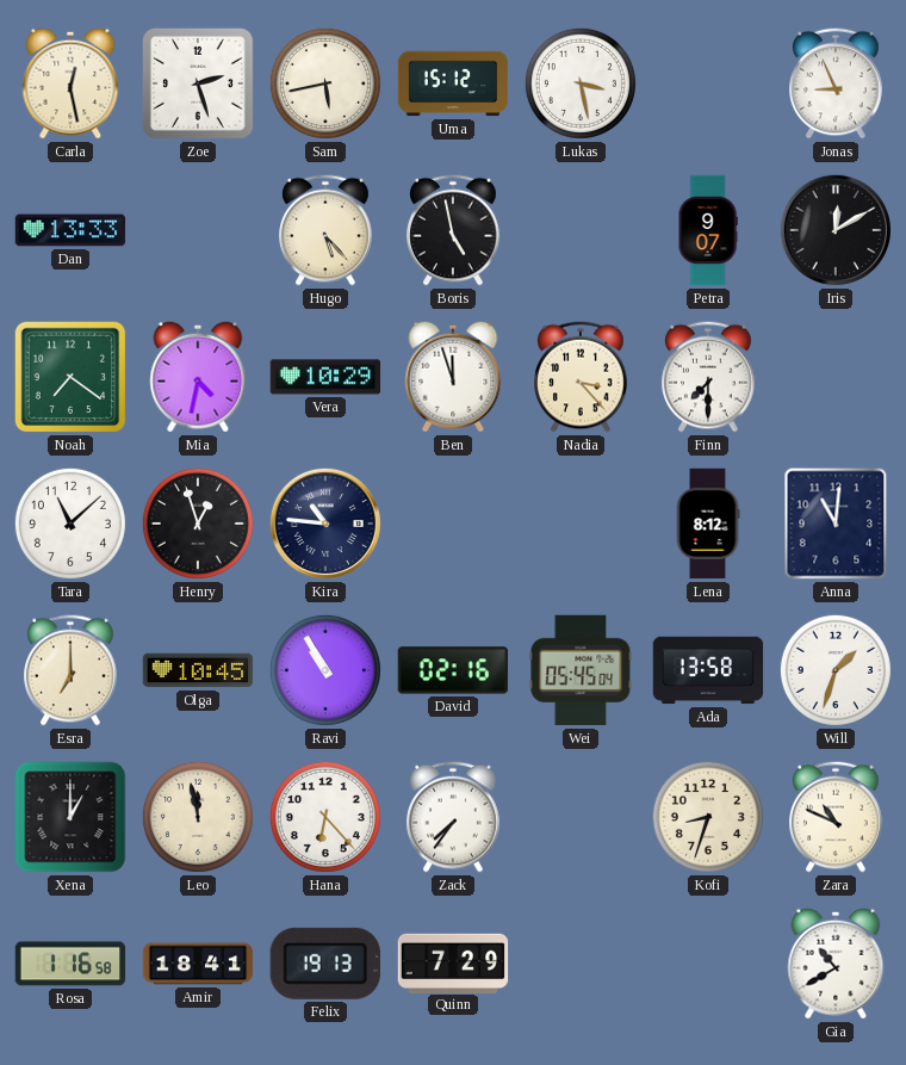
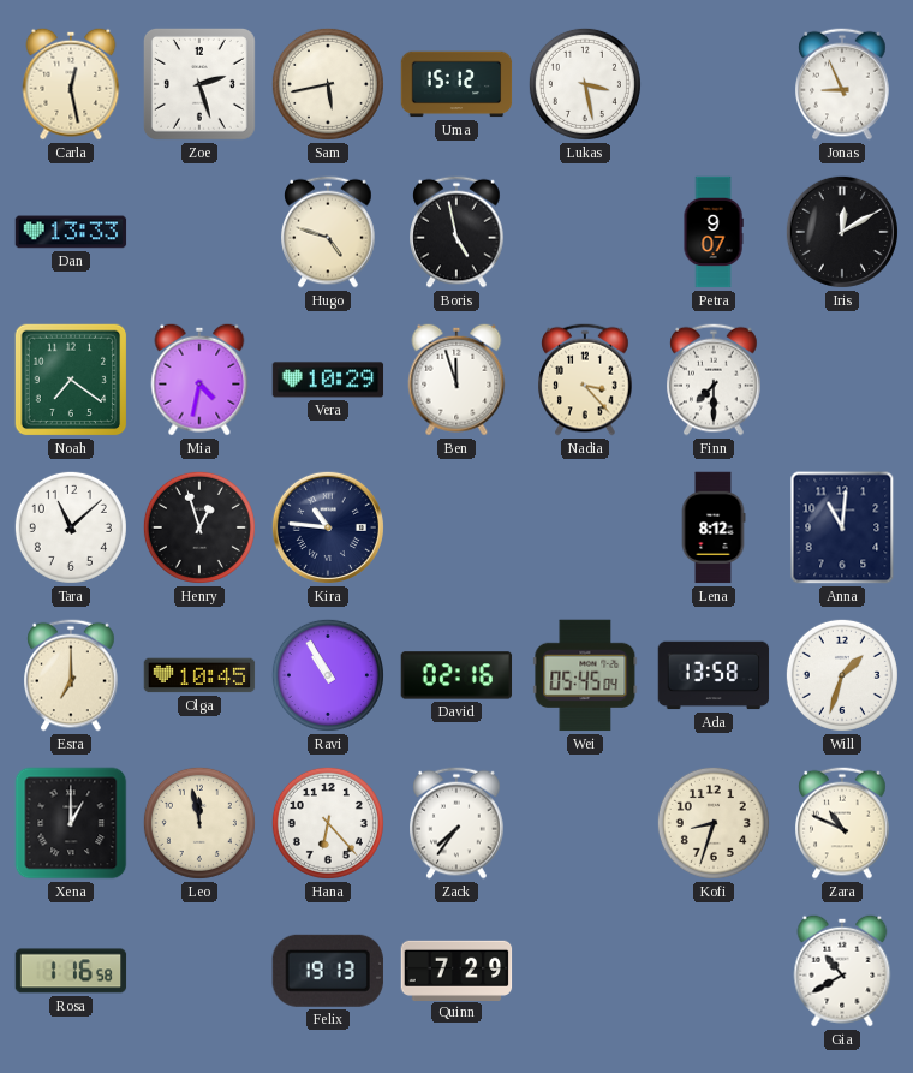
Hugo: 5:23 -> 4:48 (328, 232)
Amir: 18:41 -> none (198, 964)
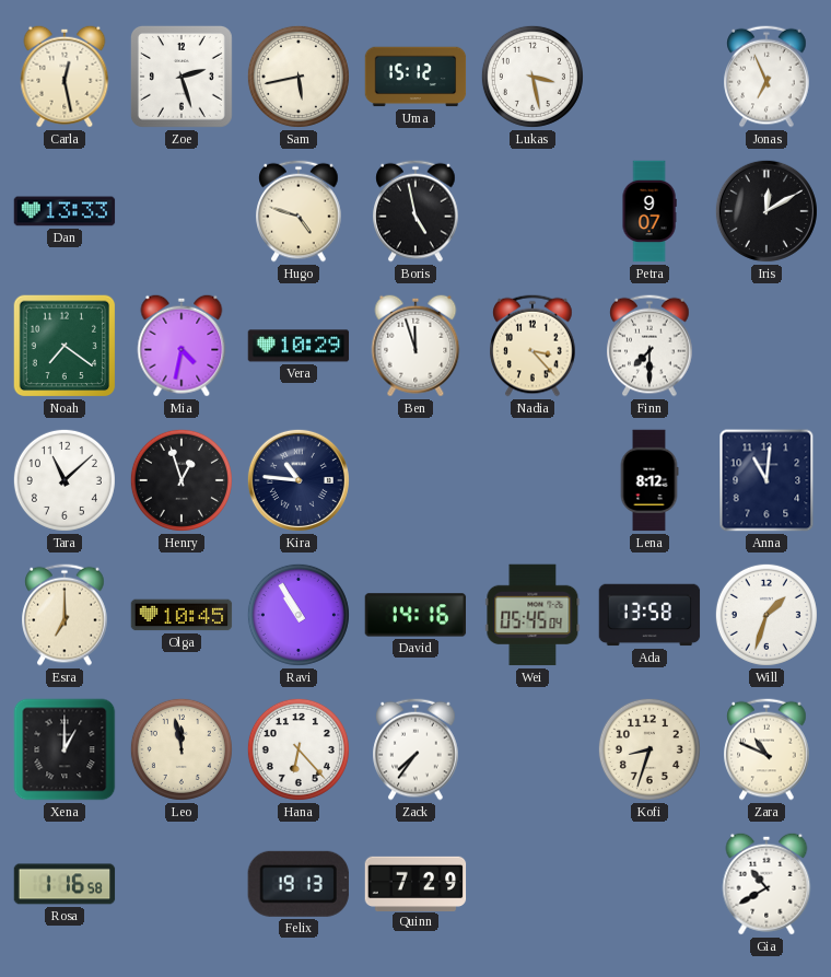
Jonas: 8:56 -> 6:56 (766, 77)
David: 02:16 -> 14:16 (415, 615)
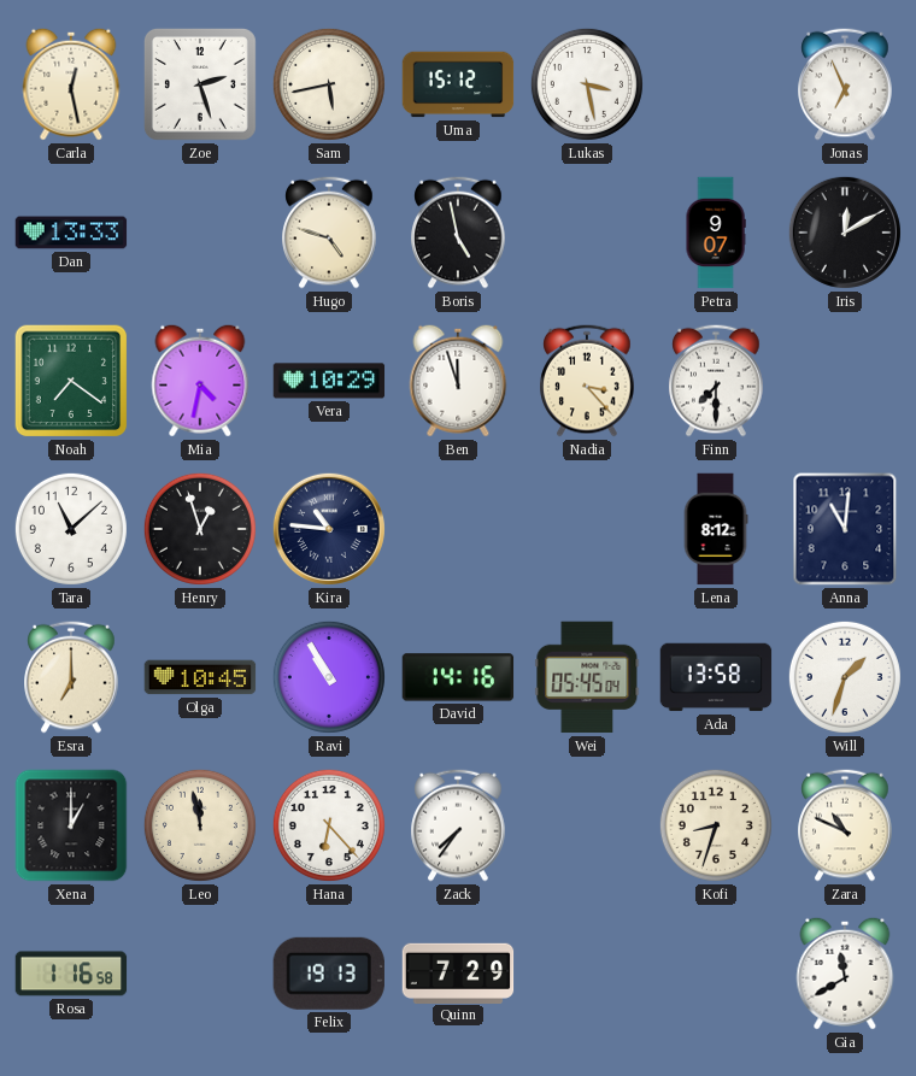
Gia: 10:40 -> 11:40 (845, 974)
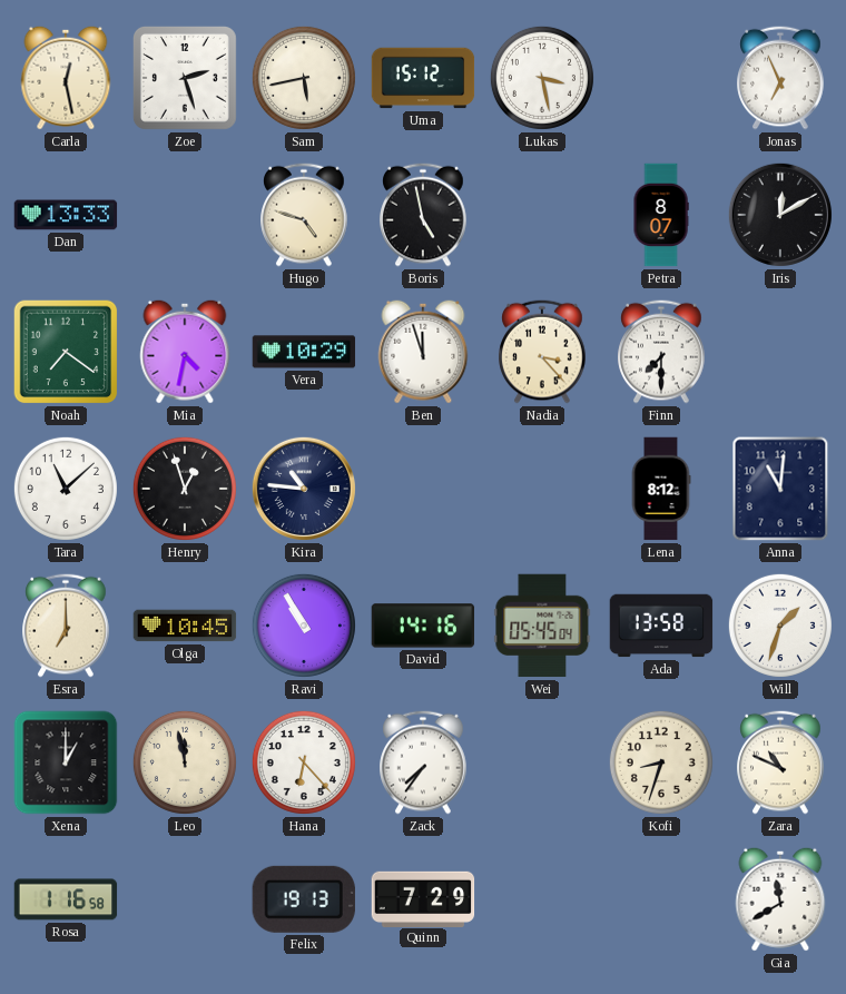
Petra: 9:07 -> 8:07 (661, 215)
